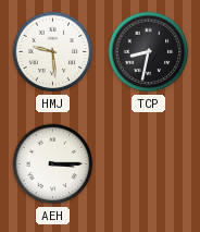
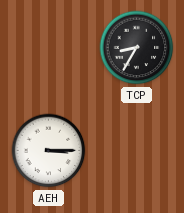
HMJ: 9:29 -> none (53, 52)
TCP: 8:32 -> 8:35 (137, 48)
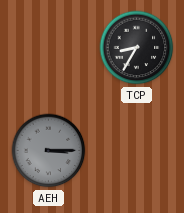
AEH dial: white -> grey (49, 151)
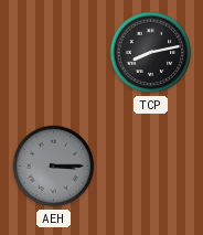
TCP: 8:35 -> 8:13 (151, 53)
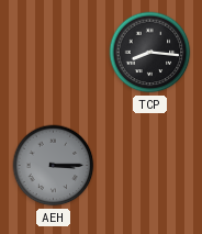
TCP: 8:13 -> 8:16 (150, 53)
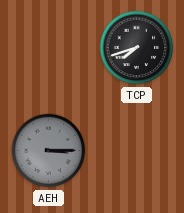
TCP: 8:16 -> 7:42 (137, 48)
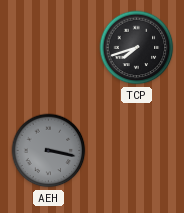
AEH: 3:15 -> 3:17 (49, 151)
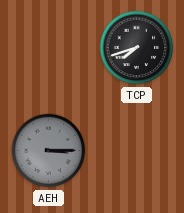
AEH: 3:17 -> 3:15 (49, 151)
